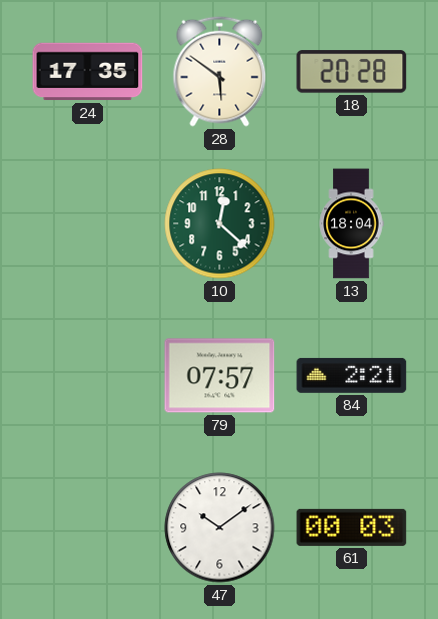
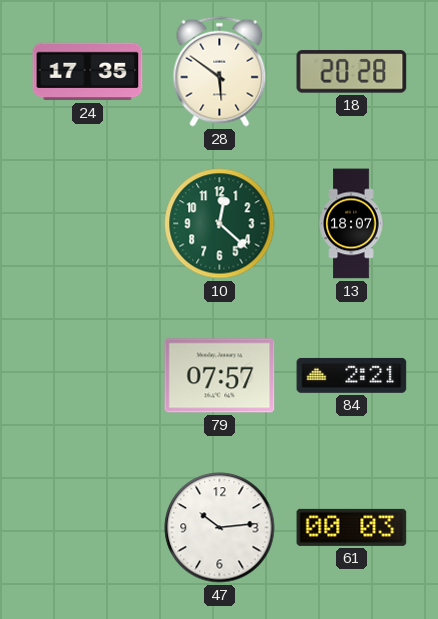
13: 18:04 -> 18:07 (351, 224)
47: 10:09 -> 10:14 (220, 528)
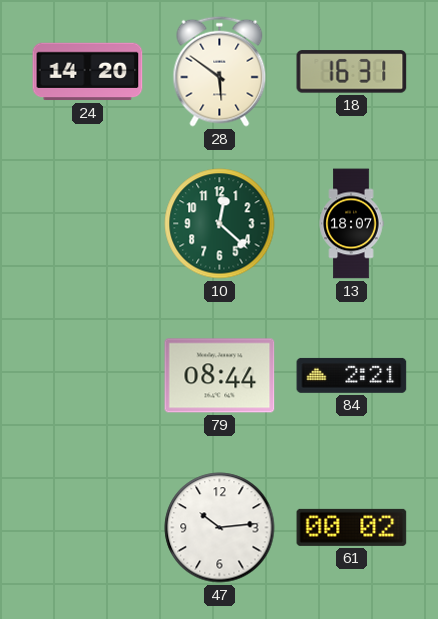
24: 17:35 -> 14:20 (88, 72)
18: 20:28 -> 16:31 (352, 72)
79: 07:57 -> 08:44 (220, 376)
61: 00:03 -> 00:02 (352, 527)
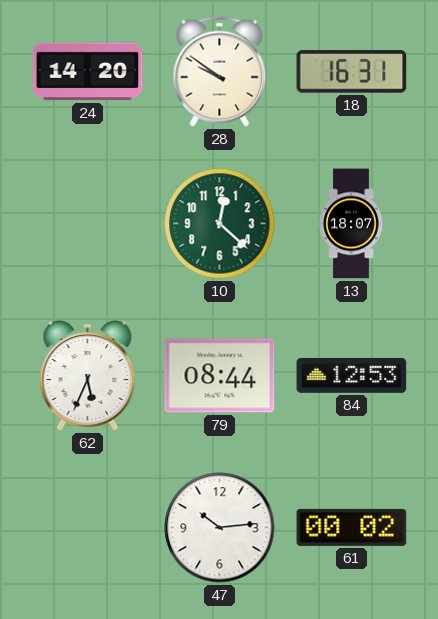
28: 5:51 -> 9:51 (220, 71)
62: none -> 5:34 (88, 376)
84: 2:21 -> 12:53 (352, 375)
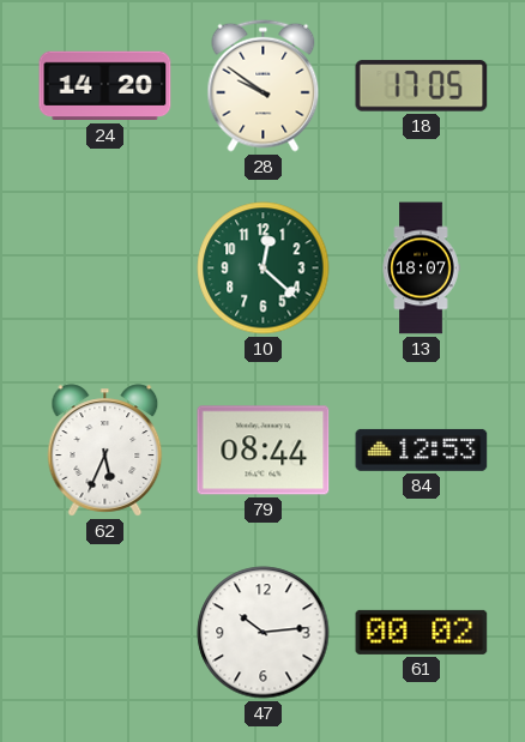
18: 16:31 -> 17:05 (422, 86)
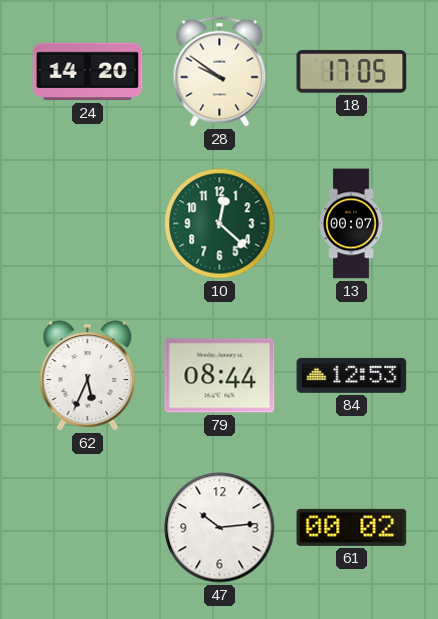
13: 18:07 -> 00:07 (351, 224)
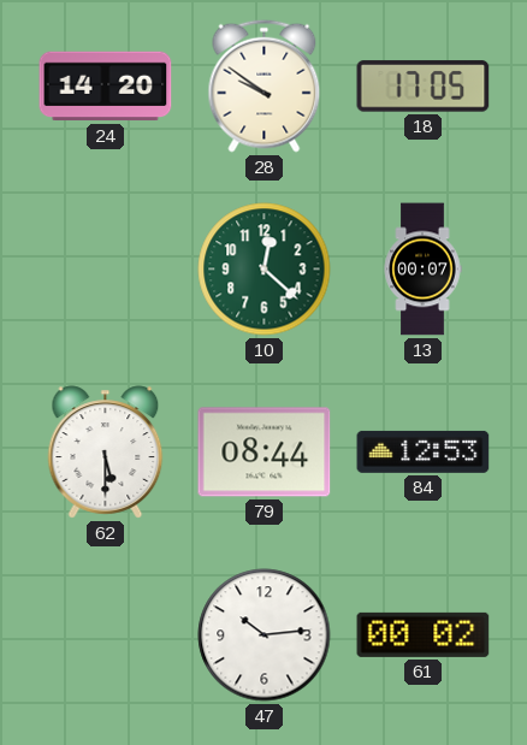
62: 5:34 -> 5:30 (106, 453)
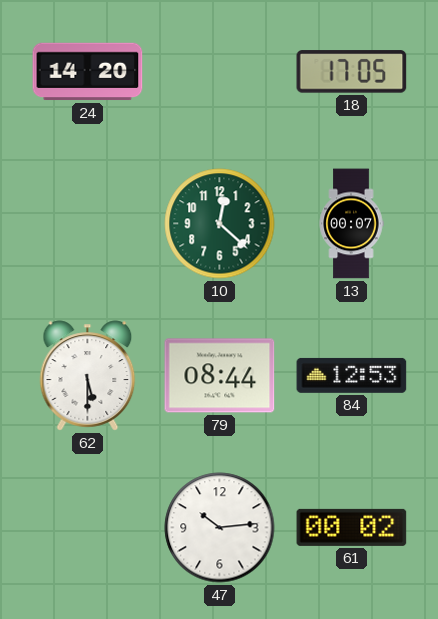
28: 9:51 -> none (265, 85)
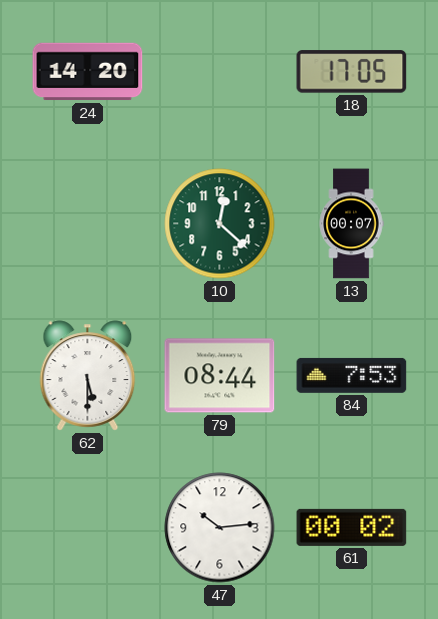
84: 12:53 -> 7:53 (352, 375)
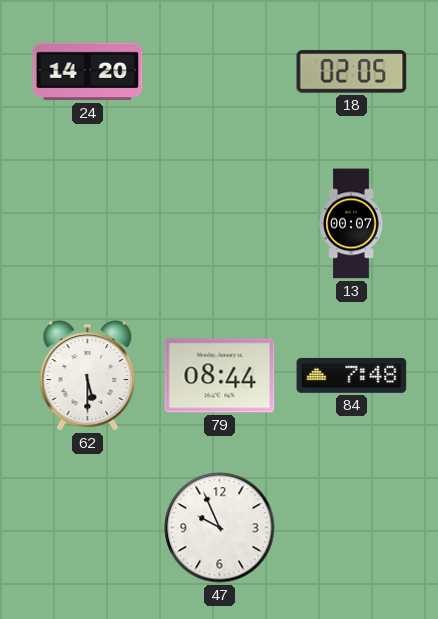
18: 17:05 -> 02:05 (352, 72)
10: 12:22 -> none (220, 224)
84: 7:53 -> 7:48 (352, 375)
47: 10:14 -> 9:56 (220, 528)
61: 00:02 -> none (352, 527)
